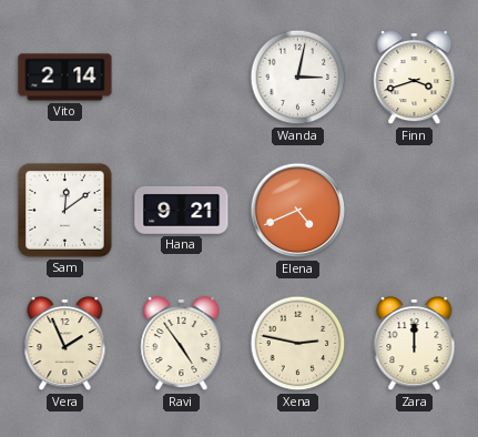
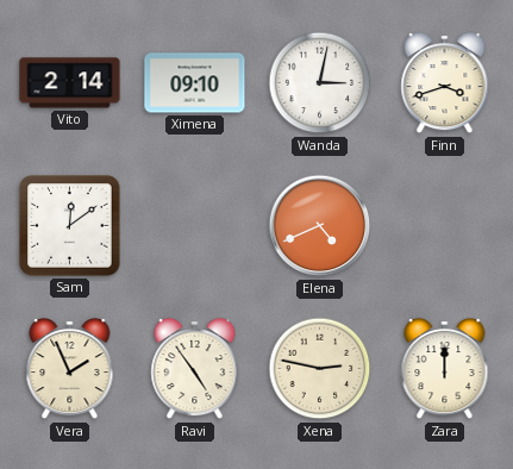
Ximena: none -> 09:10 (195, 83)
Hana: 9:21 -> none (182, 210)
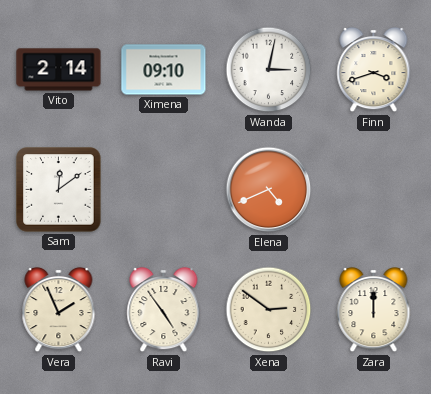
Xena: 2:47 -> 2:51 (269, 310)
